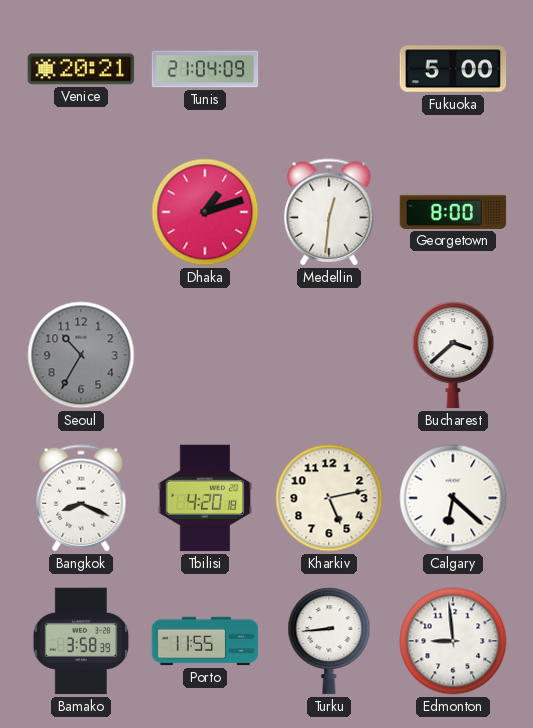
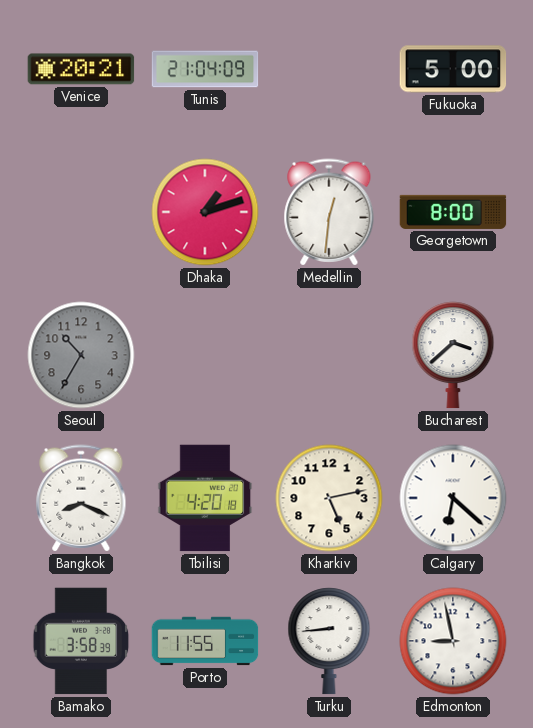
Edmonton: 8:59 -> 8:58 (453, 641)
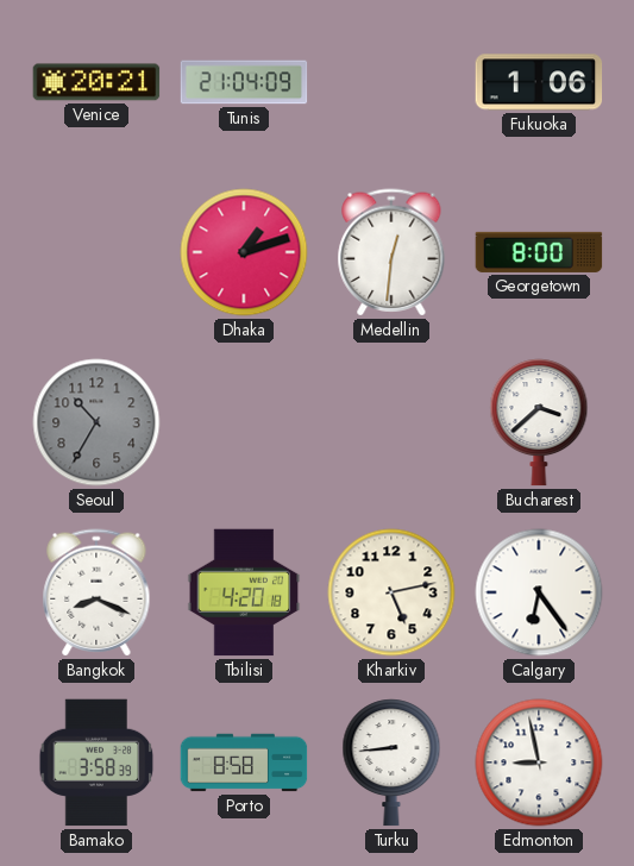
Fukuoka: 5:00 -> 1:06 (539, 82)
Calgary: 6:22 -> 6:24 (539, 592)
Porto: 11:55 -> 8:58 (244, 763)
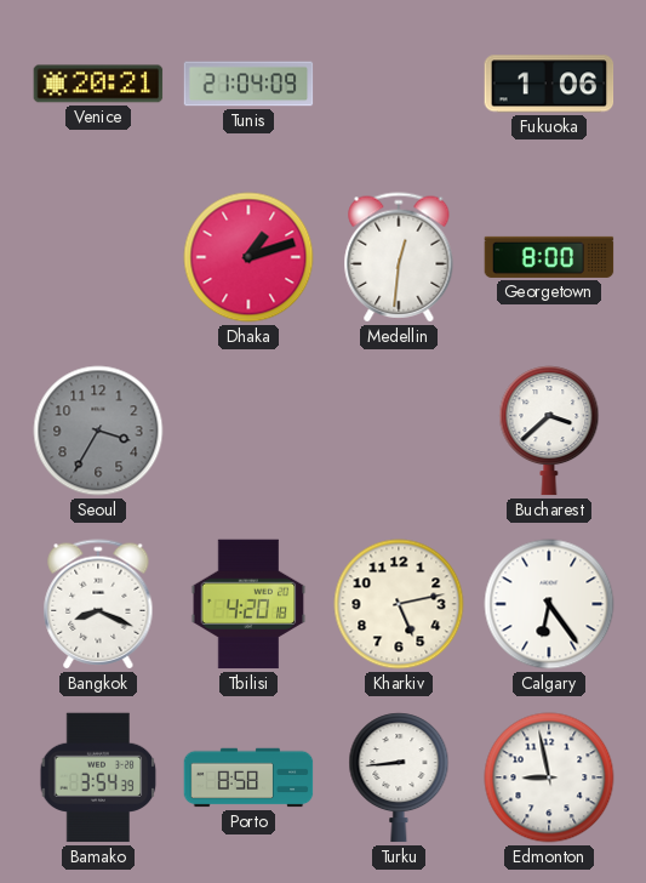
Seoul: 10:35 -> 3:35 (98, 431)
Bamako: 3:58 -> 3:54 (98, 777)
